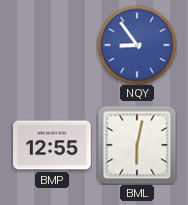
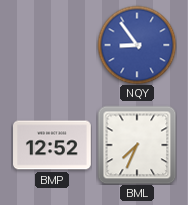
BMP: 12:55 -> 12:52 (53, 145)
BML: 6:02 -> 7:34 (137, 145)
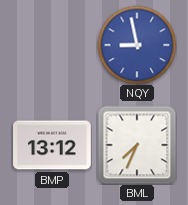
NQY: 8:54 -> 8:58 (137, 45)
BMP: 12:52 -> 13:12 (53, 145)
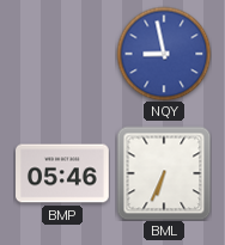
BMP: 13:12 -> 05:46 (63, 173)
BML: 7:34 -> 6:34 (164, 173)
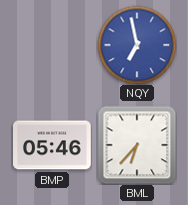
NQY: 8:58 -> 6:58 (137, 45)
BML: 6:34 -> 6:37 (137, 145)
